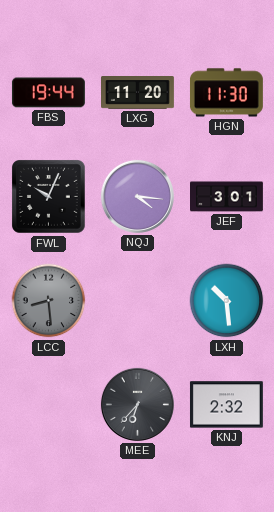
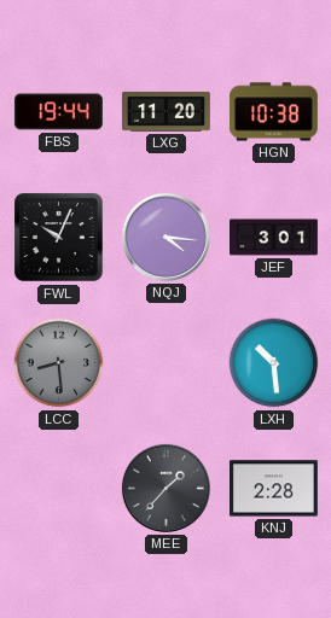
HGN: 11:30 -> 10:38 (273, 112)
MEE: 6:37 -> 1:37 (165, 488)
KNJ: 2:32 -> 2:28 (273, 489)
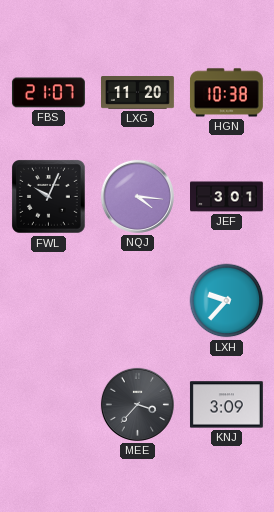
FBS: 19:44 -> 21:07 (48, 93)
LCC: 8:29 -> none (59, 363)
LXH: 10:29 -> 9:37 (227, 301)
MEE: 1:37 -> 3:37 (137, 404)
KNJ: 2:28 -> 3:09 (226, 405)
